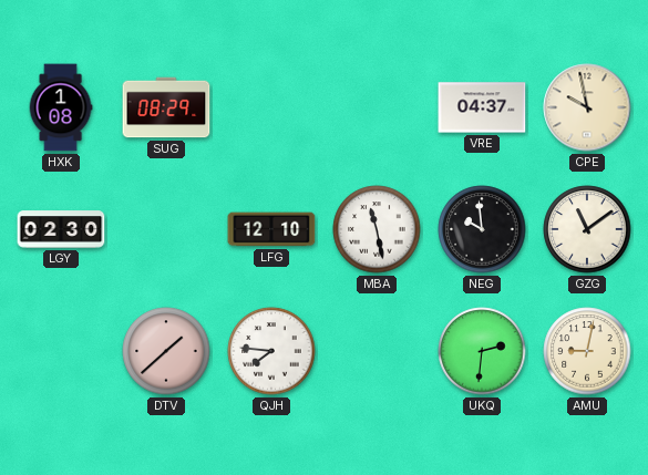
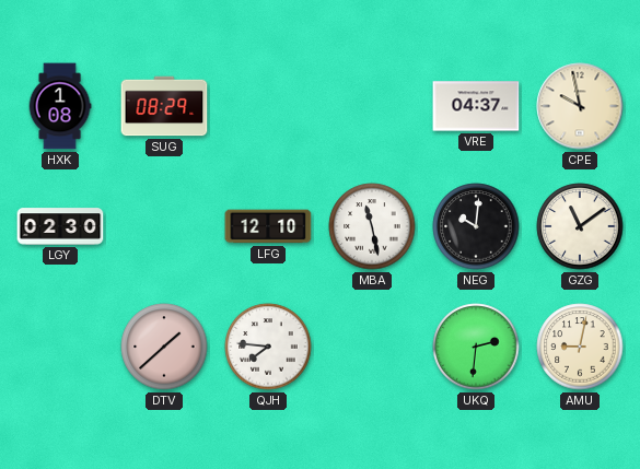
NEG: 9:59 -> 10:01 (476, 226)
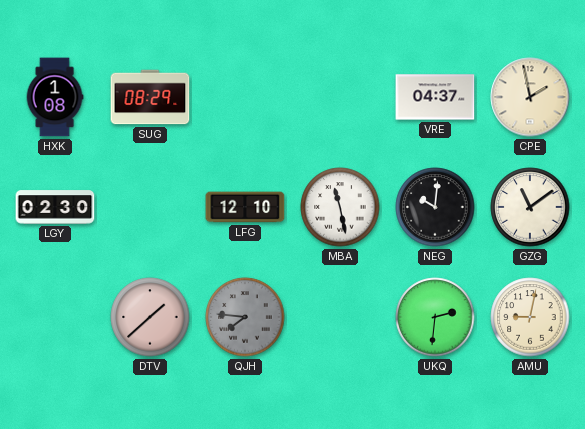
CPE: 9:58 -> 1:58 (530, 97)
QJH dial: white -> grey (245, 317)
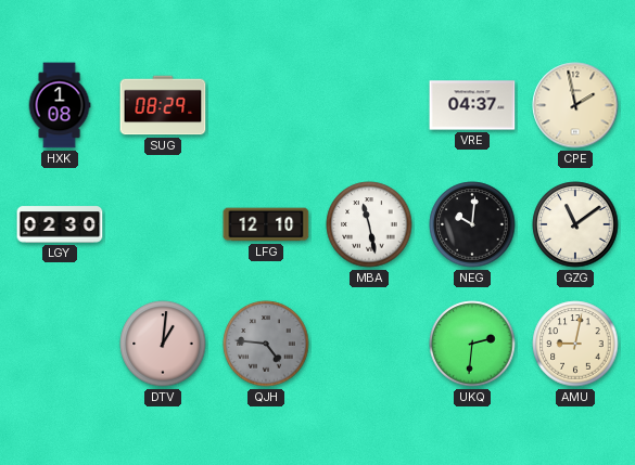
DTV: 1:38 -> 1:01 (163, 344)
QJH: 7:46 -> 4:46 (266, 344)
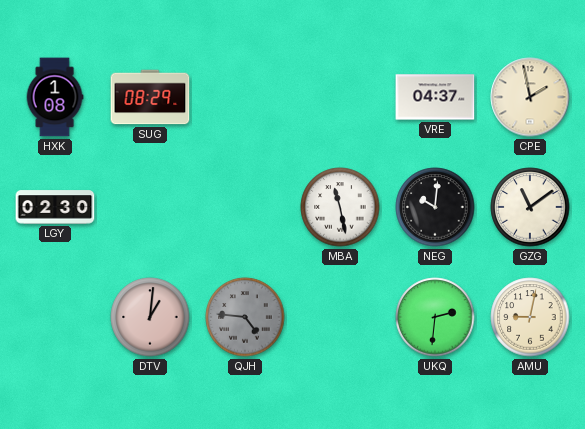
LFG: 12:10 -> none (266, 224)
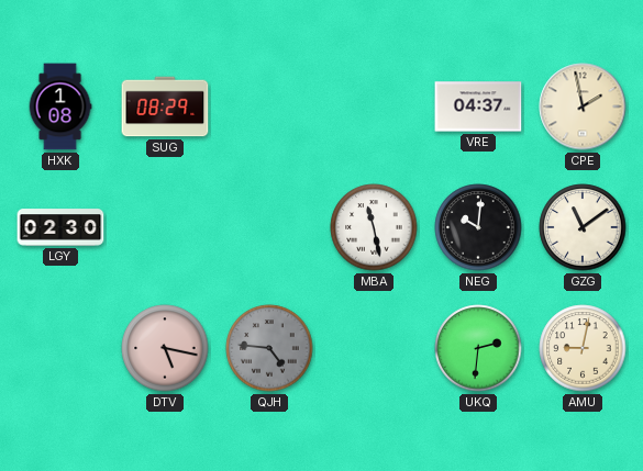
DTV: 1:01 -> 5:17 (165, 348)
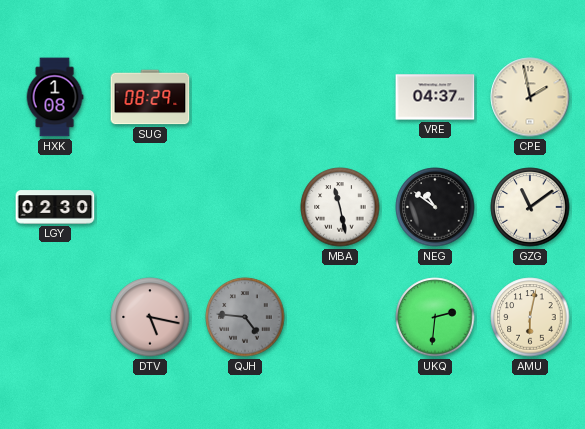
NEG: 10:01 -> 10:51 (435, 207)
AMU: 9:02 -> 6:02 (530, 317)
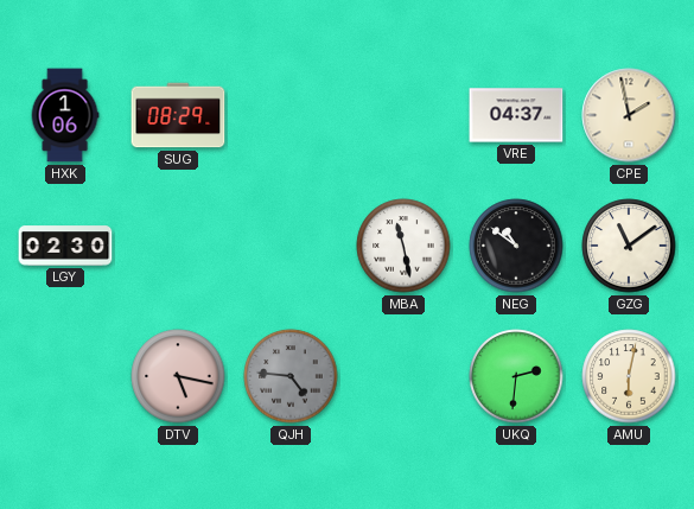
HXK: 1:08 -> 1:06 (65, 115)
